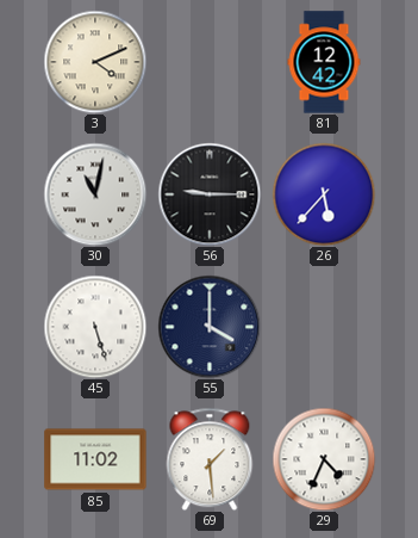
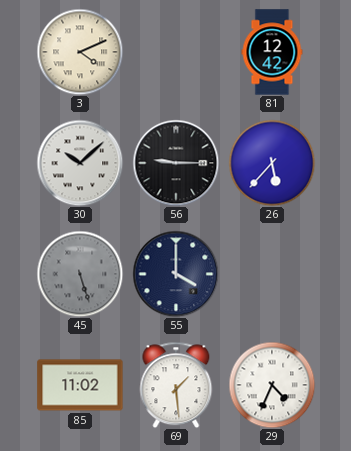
30: 11:02 -> 10:08 (80, 163)
45 dial: white -> grey (80, 274)
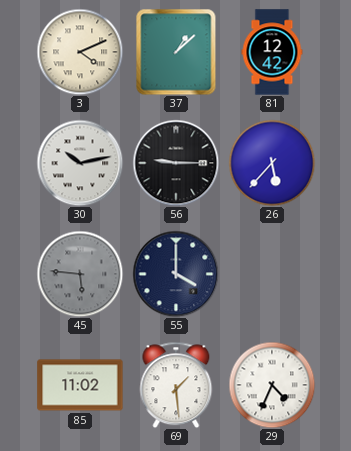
37: none -> 1:08 (176, 52)
30: 10:08 -> 10:13 (80, 163)
45: 5:27 -> 5:46 (80, 274)
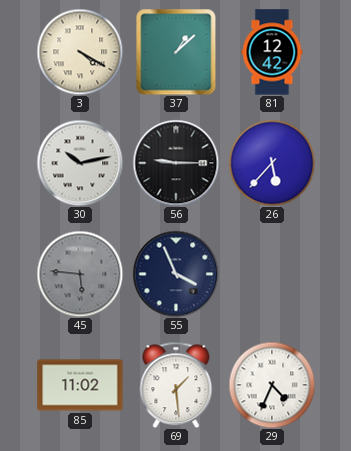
3: 4:11 -> 4:20 (80, 52)
55: 4:00 -> 3:56 (176, 274)
